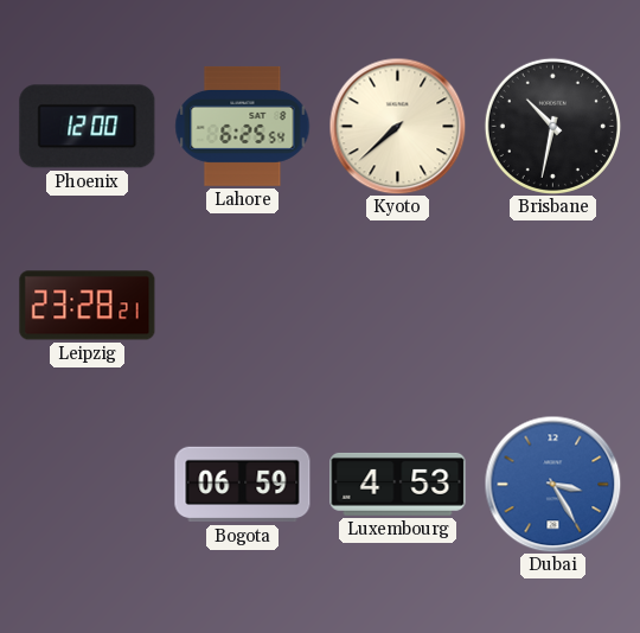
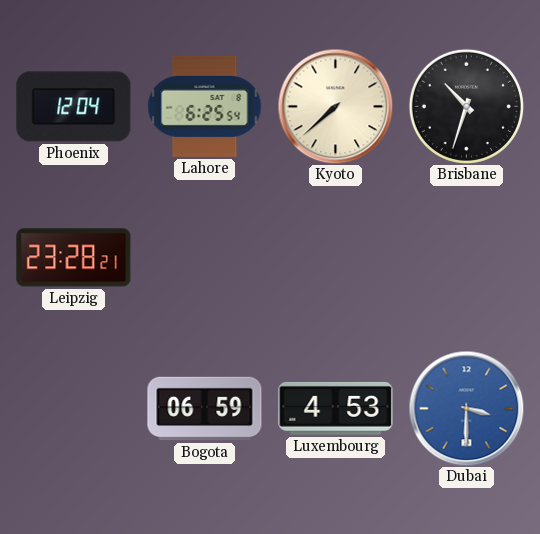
Phoenix: 12:00 -> 12:04 (74, 107)
Brisbane: 10:32 -> 10:33 (466, 106)
Dubai: 3:25 -> 3:30 (466, 408)
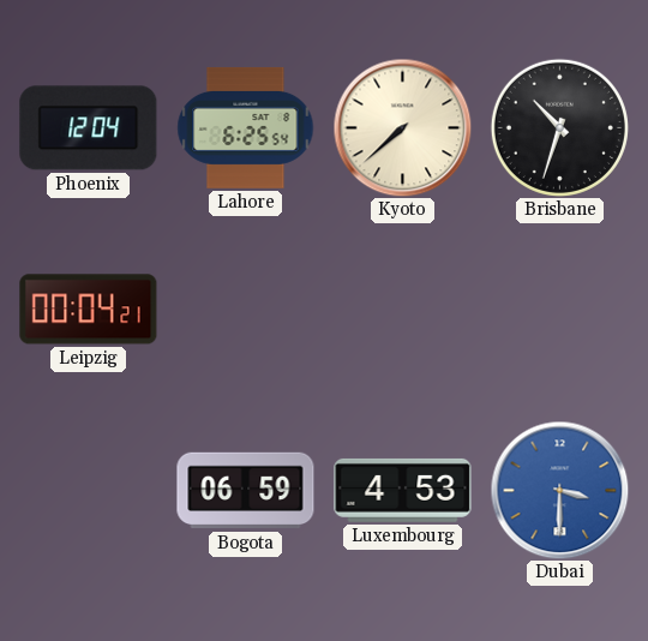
Leipzig: 23:28 -> 00:04 (89, 310)
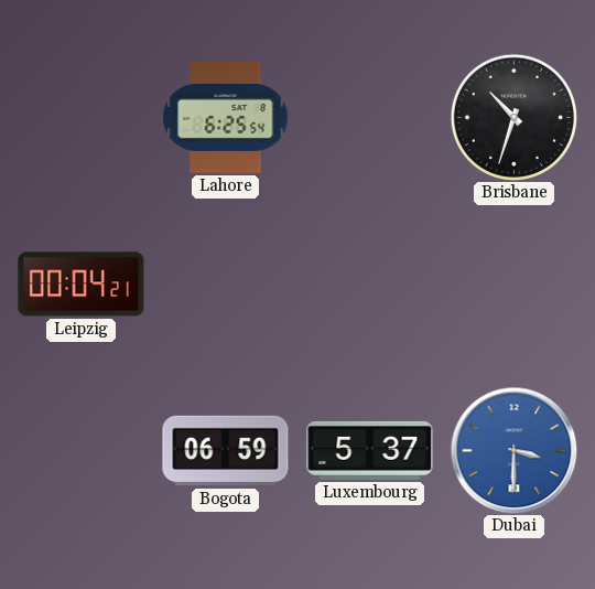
Phoenix: 12:04 -> none (89, 128)
Kyoto: 7:38 -> none (402, 127)
Luxembourg: 4:53 -> 5:37 (370, 450)
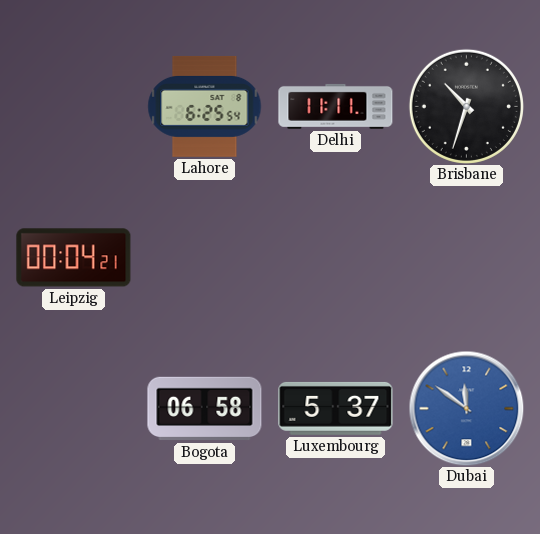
Delhi: none -> 11:11 (336, 106)
Bogota: 06:59 -> 06:58 (205, 409)
Dubai: 3:30 -> 11:51 (466, 408)
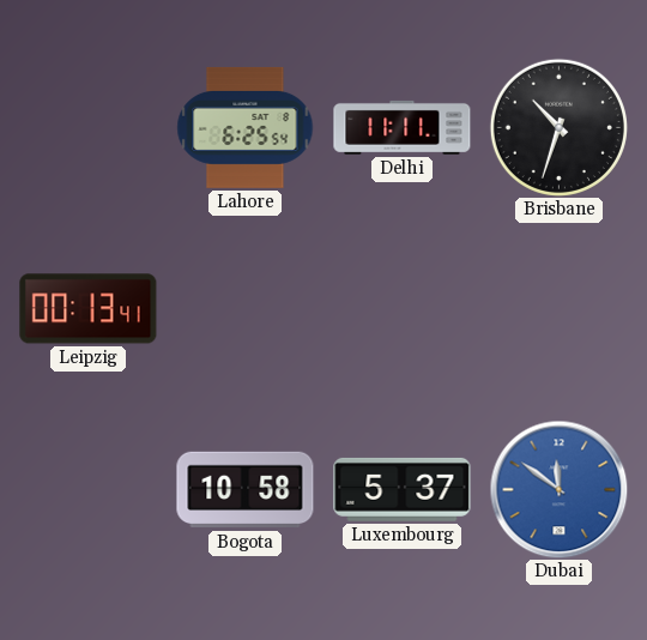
Leipzig: 00:04 -> 00:13 (89, 309)
Bogota: 06:58 -> 10:58 (246, 490)
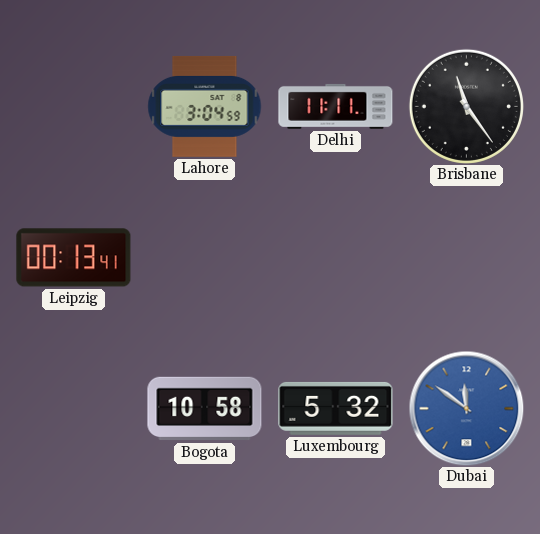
Lahore: 6:25 -> 3:04 (205, 106)
Brisbane: 10:33 -> 11:24 (466, 106)
Luxembourg: 5:37 -> 5:32 (336, 408)
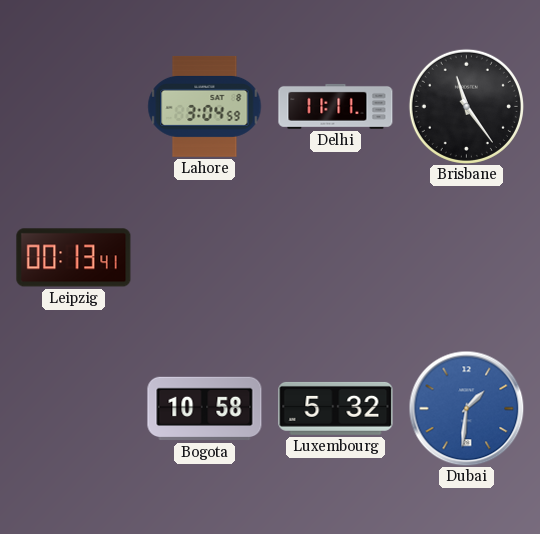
Dubai: 11:51 -> 1:31 (466, 408)
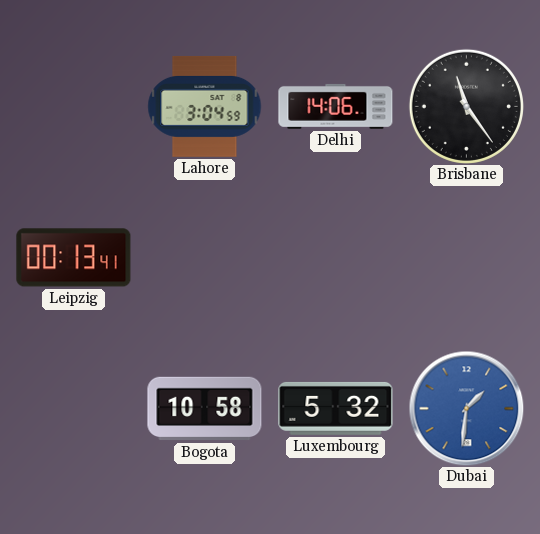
Delhi: 11:11 -> 14:06 (336, 106)
